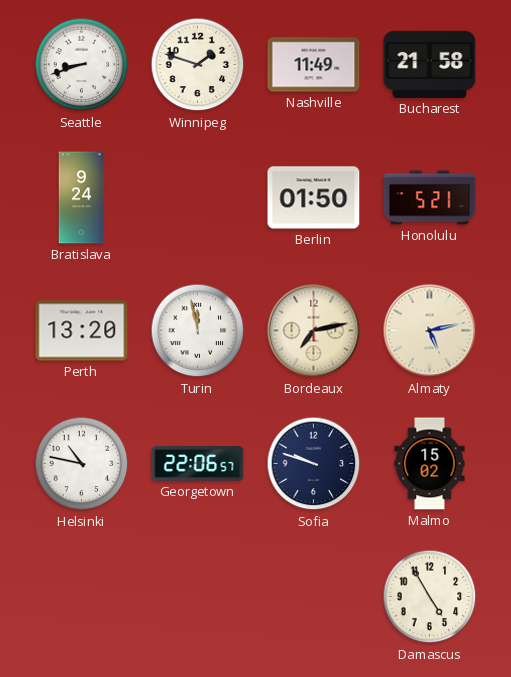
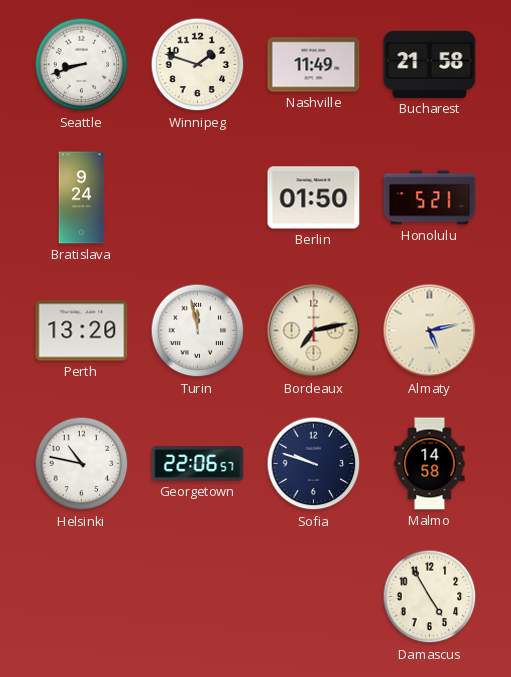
Malmo: 15:02 -> 14:58 (430, 464)
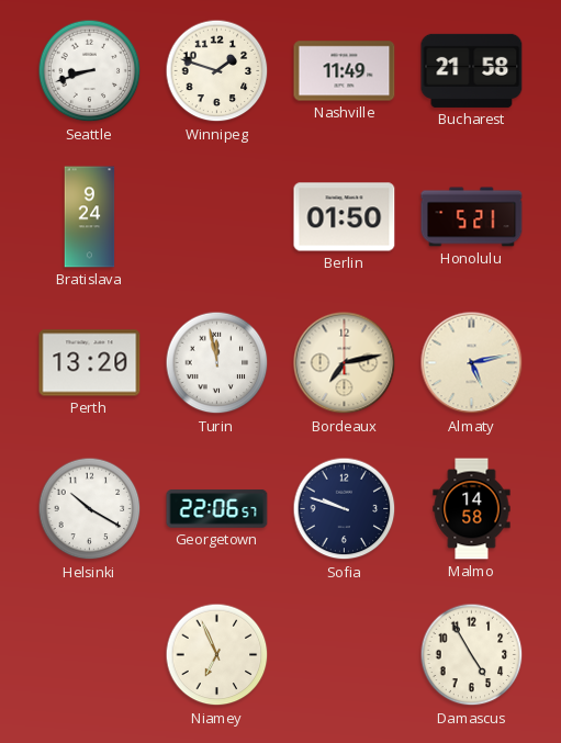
Helsinki: 10:47 -> 10:20 (90, 509)
Niamey: none -> 6:56 (217, 655)
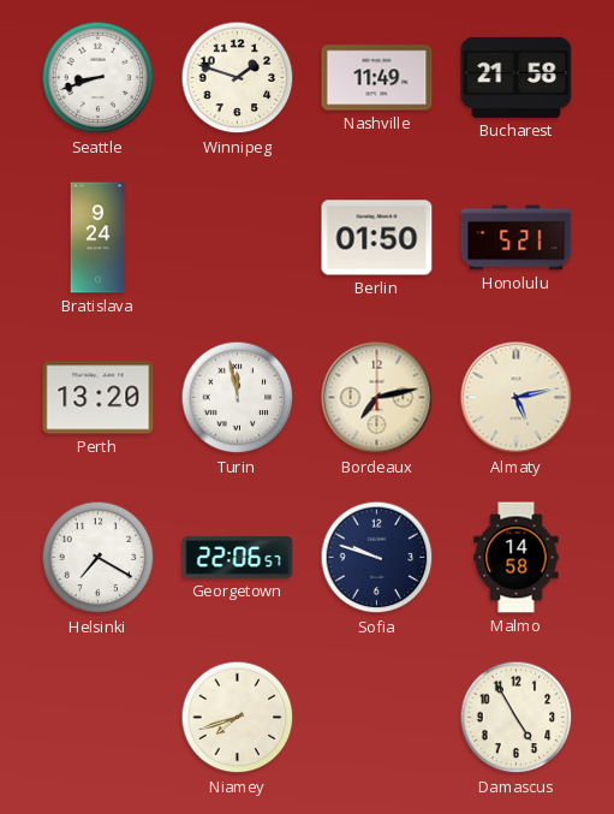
Helsinki: 10:20 -> 7:20 (99, 558)
Niamey: 6:56 -> 7:42 (238, 718)
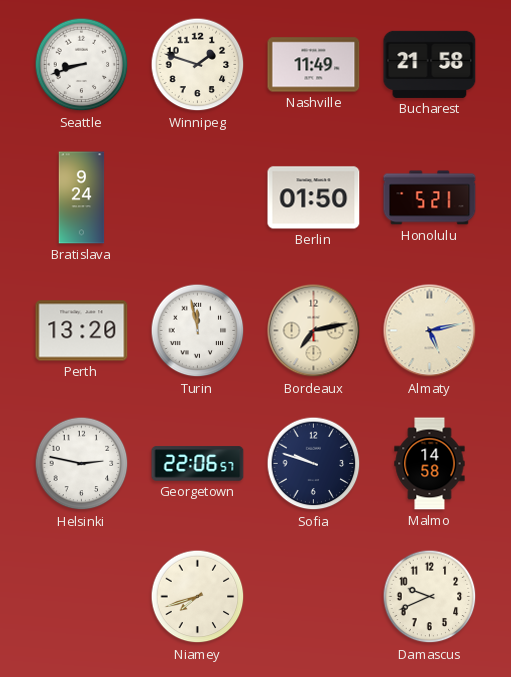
Helsinki: 7:20 -> 2:47 (82, 464)
Damascus: 4:55 -> 9:41 (430, 597)
